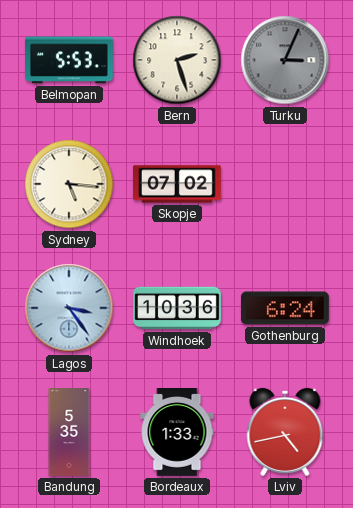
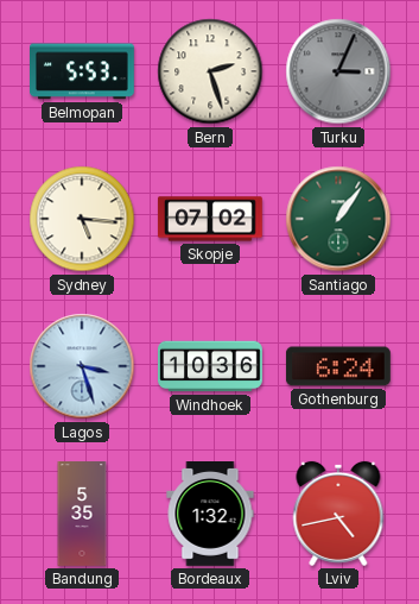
Santiago: none -> 1:06 (338, 219)
Lagos: 3:24 -> 3:27 (82, 366)
Bordeaux: 1:33 -> 1:32 (210, 515)
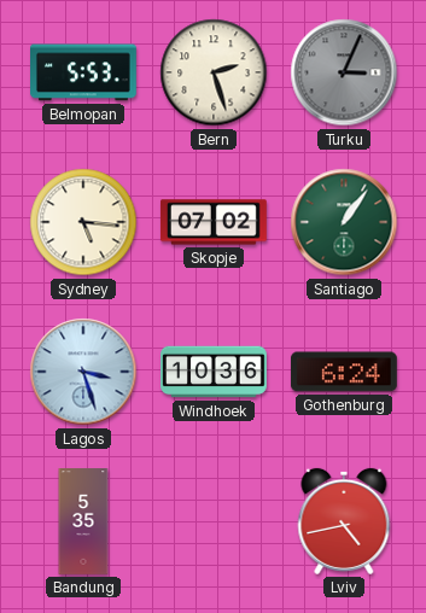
Bordeaux: 1:32 -> none (210, 515)
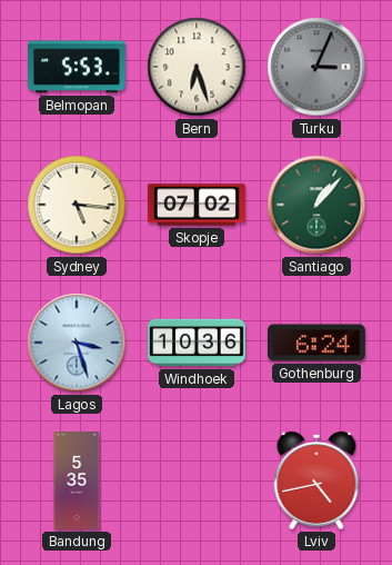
Bern: 2:27 -> 6:27 (197, 67)
Santiago: 1:06 -> 1:07 (316, 205)
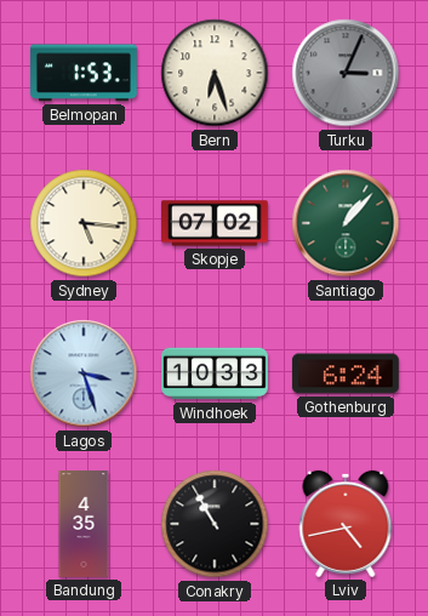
Belmopan: 5:53 -> 1:53 (85, 73)
Windhoek: 10:36 -> 10:33 (216, 373)
Bandung: 5:35 -> 4:35 (84, 525)
Conakry: none -> 10:55 (215, 524)
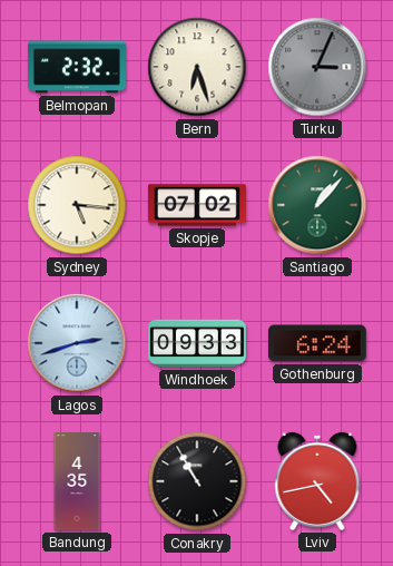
Belmopan: 1:53 -> 2:32 (78, 67)
Lagos: 3:27 -> 2:42 (77, 343)
Windhoek: 10:33 -> 09:33 (198, 343)
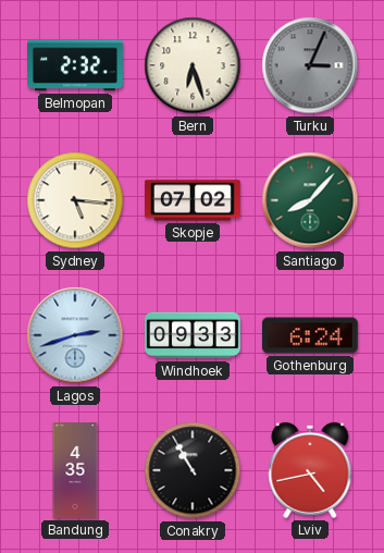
Santiago: 1:07 -> 8:07 (310, 200)
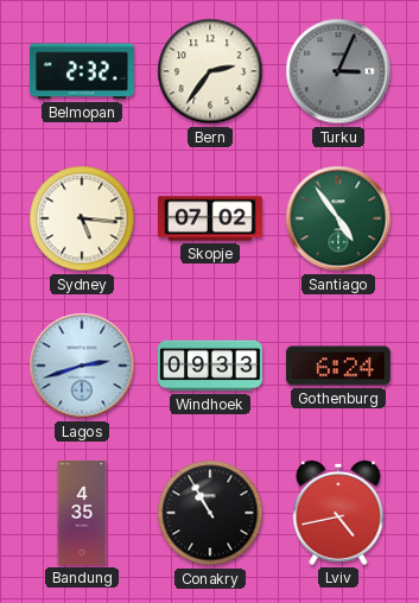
Bern: 6:27 -> 2:36 (210, 71)
Santiago: 8:07 -> 4:54 (338, 218)
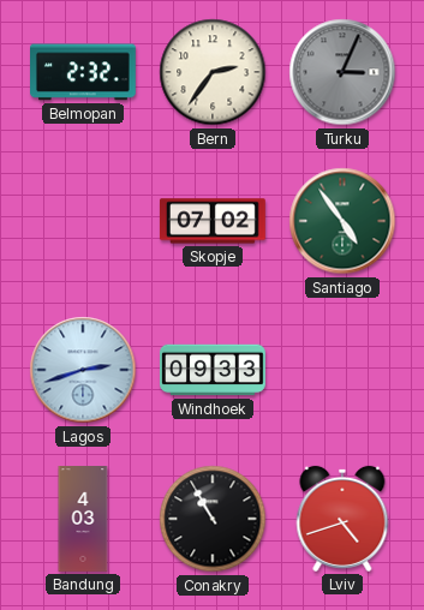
Sydney: 5:16 -> none (82, 218)
Gothenburg: 6:24 -> none (338, 366)
Bandung: 4:35 -> 4:03 (83, 520)
Lviv: 4:43 -> 4:42 (342, 519)
